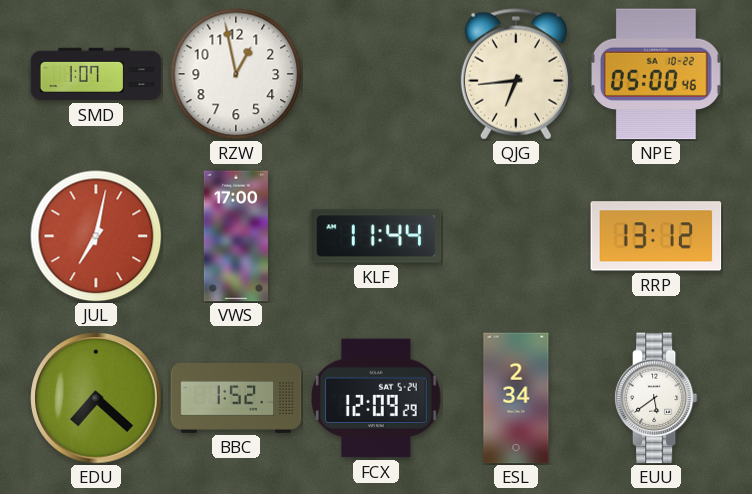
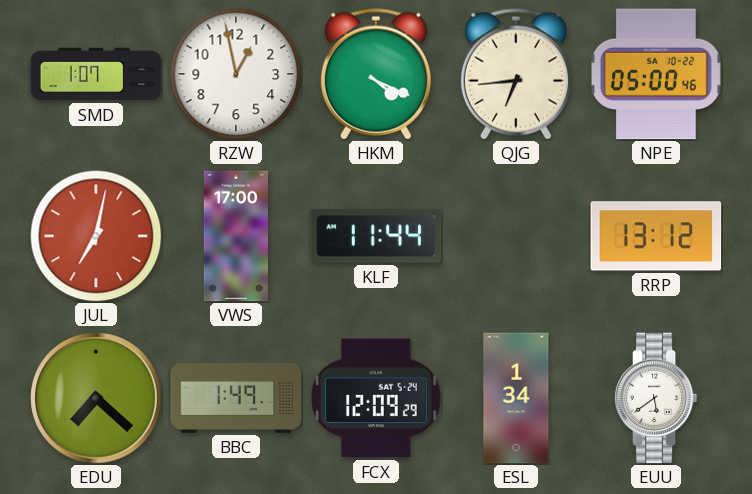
HKM: none -> 4:19 (376, 74)
BBC: 1:52 -> 1:49 (236, 398)
ESL: 2:34 -> 1:34 (516, 398)
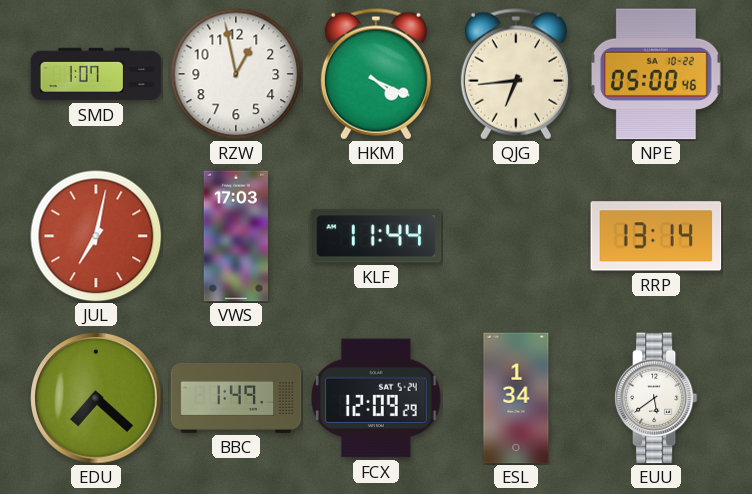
VWS: 17:00 -> 17:03 (236, 236)
RRP: 13:12 -> 13:14 (656, 236)
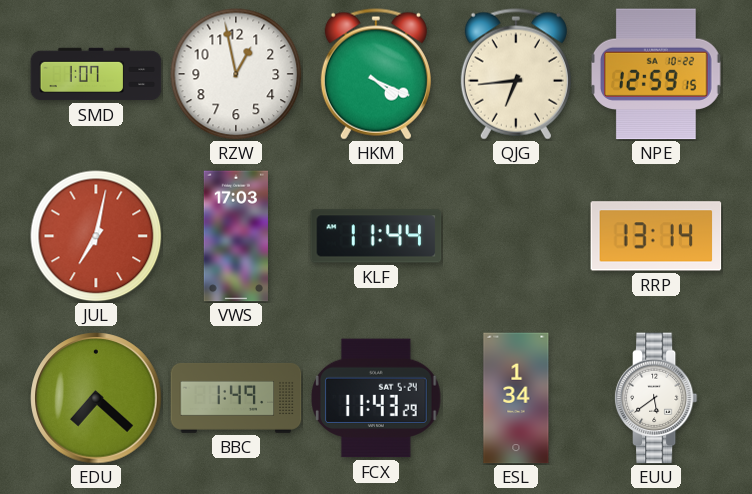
NPE: 05:00 -> 12:59 (656, 74)
FCX: 12:09 -> 11:43 (377, 398)
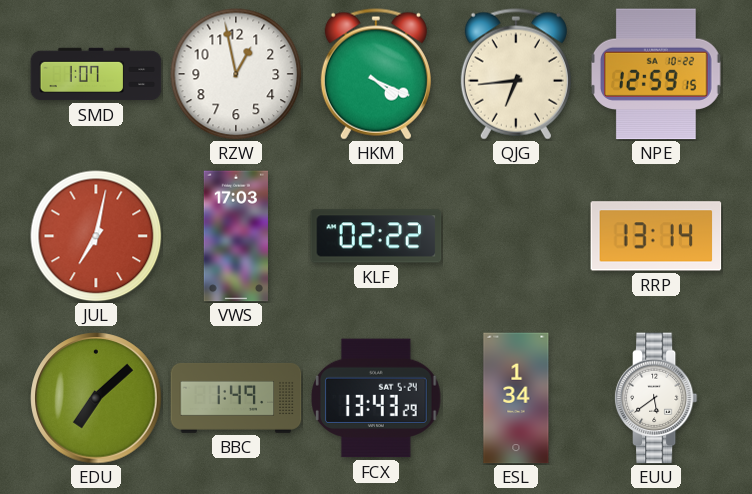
KLF: 11:44 -> 02:22 (376, 236)
EDU: 7:22 -> 7:08 (96, 398)
FCX: 11:43 -> 13:43 (377, 398)
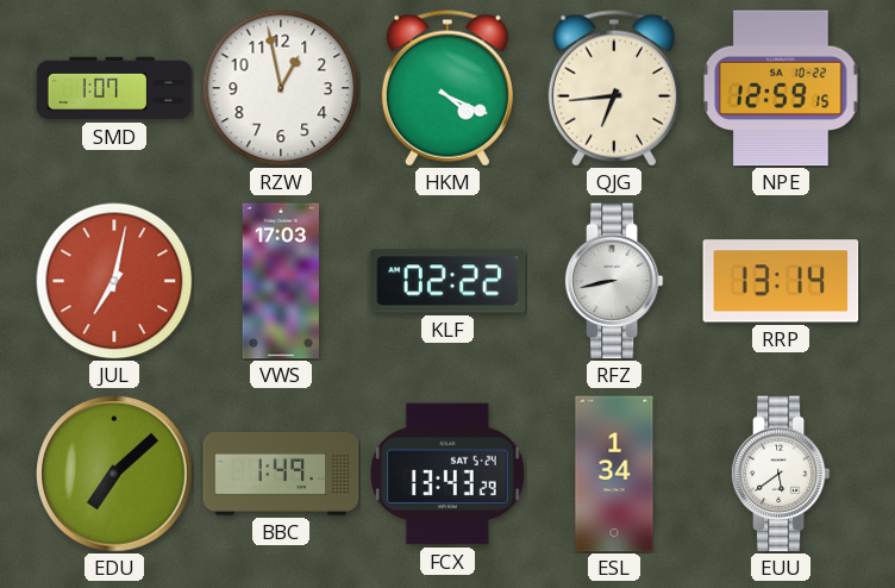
RFZ: none -> 8:43 (614, 281)
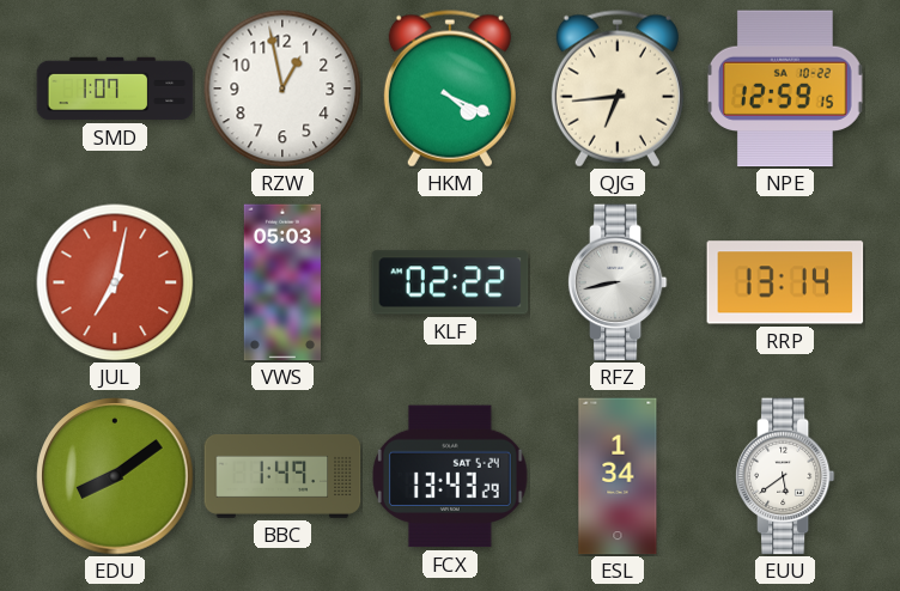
VWS: 17:03 -> 05:03 (282, 282)
EDU: 7:08 -> 8:09 (115, 476)
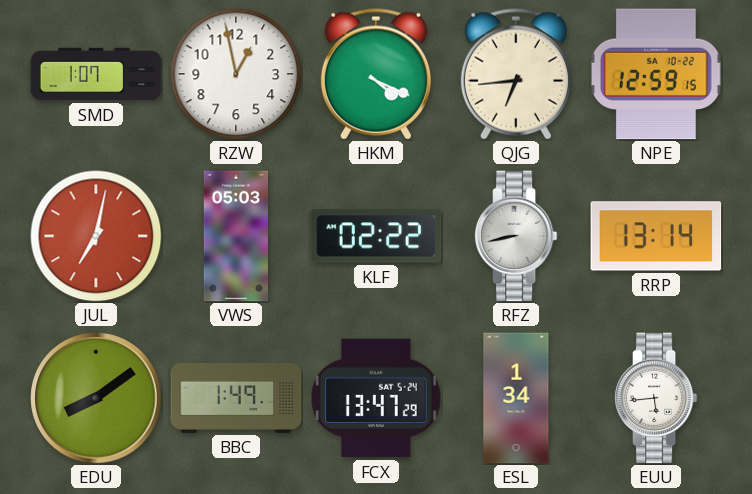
FCX: 13:43 -> 13:47 (377, 398)
EUU: 5:39 -> 5:44 (656, 398)
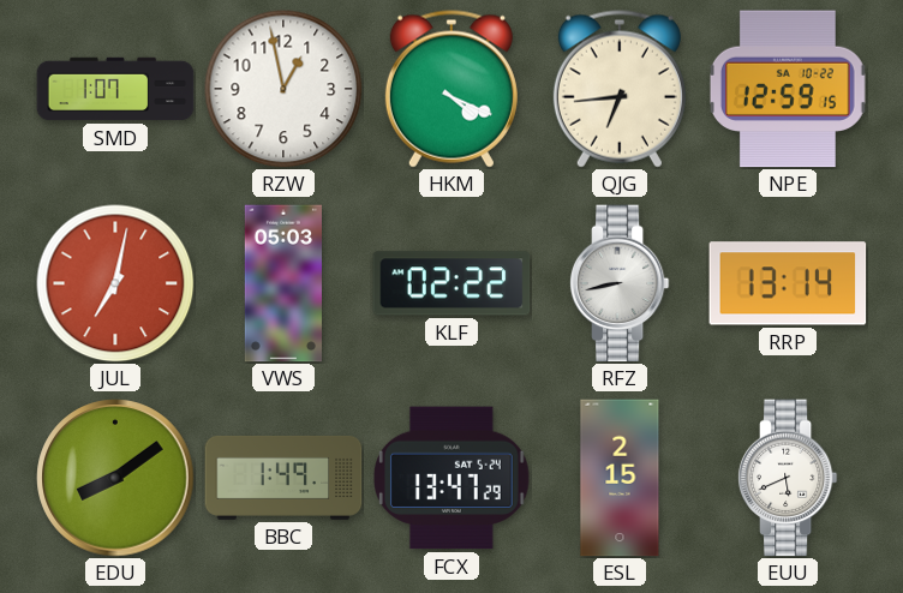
ESL: 1:34 -> 2:15 (620, 478)
EUU: 5:44 -> 5:41 (788, 478)
